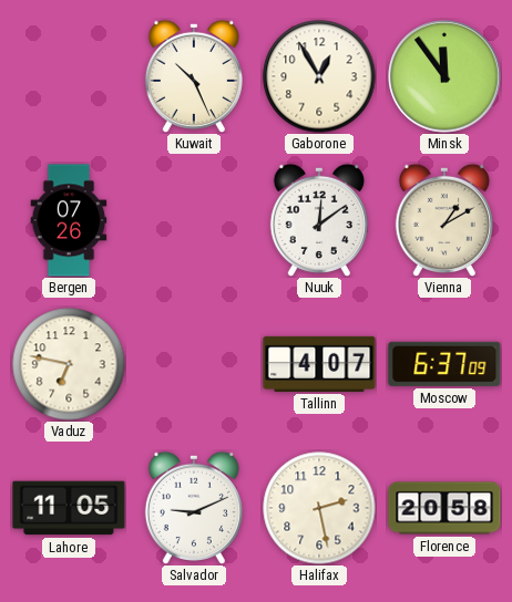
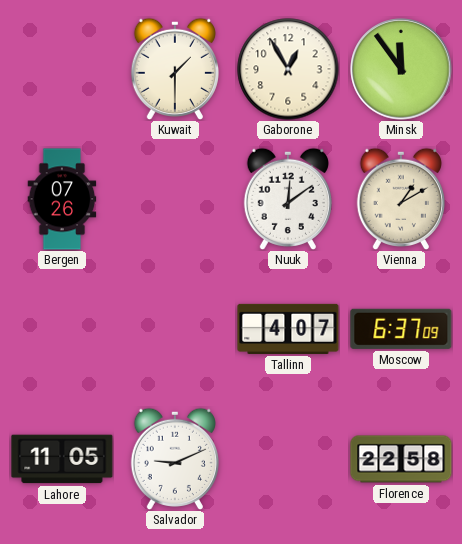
Kuwait: 10:26 -> 1:30 (175, 68)
Vaduz: 6:47 -> none (69, 364)
Halifax: 2:28 -> none (319, 508)
Florence: 20:58 -> 22:58 (401, 459)
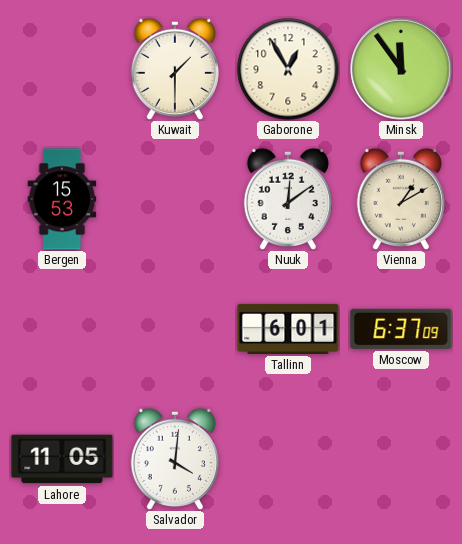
Bergen: 07:26 -> 15:53 (62, 199)
Tallinn: 4:07 -> 6:01 (288, 329)
Salvador: 9:11 -> 4:01 (175, 458)
Florence: 22:58 -> none (401, 459)
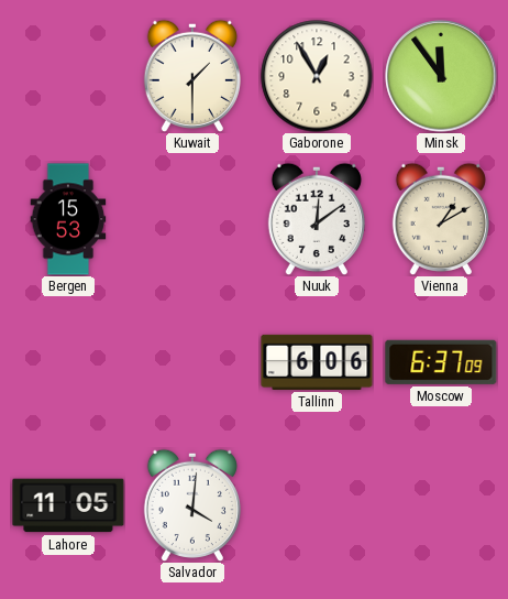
Tallinn: 6:01 -> 6:06 (317, 362)
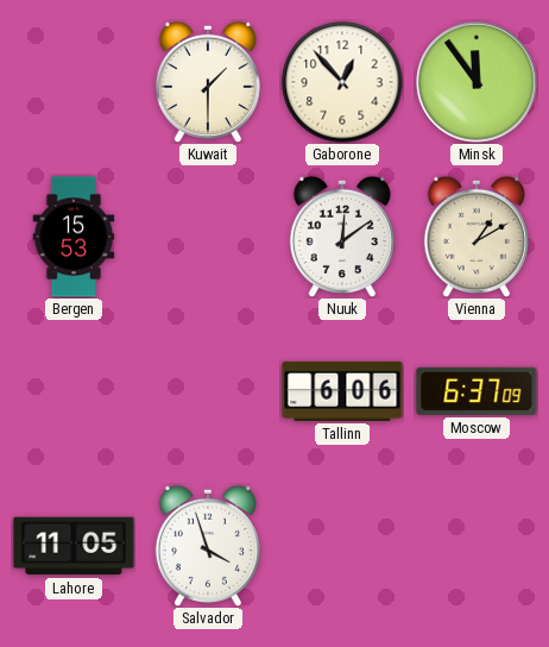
Gaborone: 12:55 -> 12:53 (342, 82)
Salvador: 4:01 -> 3:57 (208, 545)
